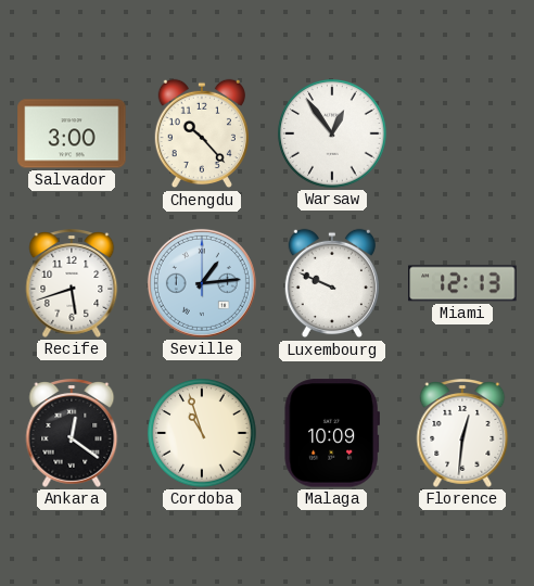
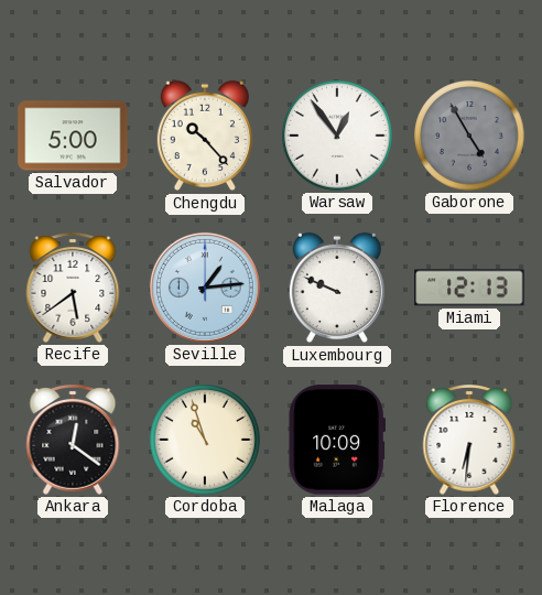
Salvador: 3:00 -> 5:00 (73, 136)
Gaborone: none -> 4:55 (469, 136)
Recife: 5:42 -> 5:39 (73, 289)
Florence: 12:31 -> 6:31 (469, 441)
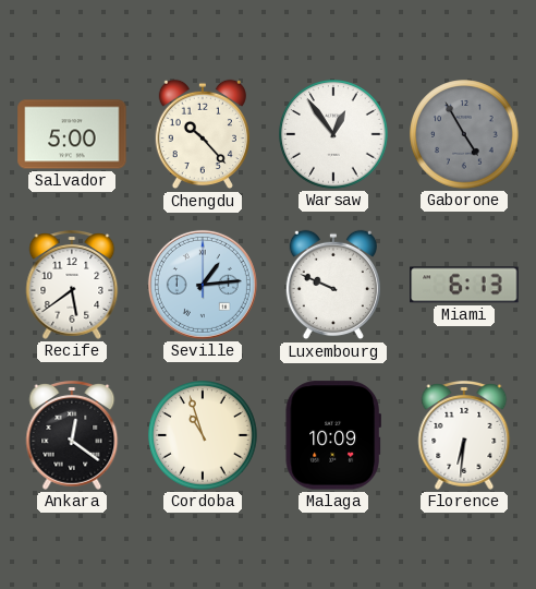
Miami: 12:13 -> 6:13 (464, 285)
